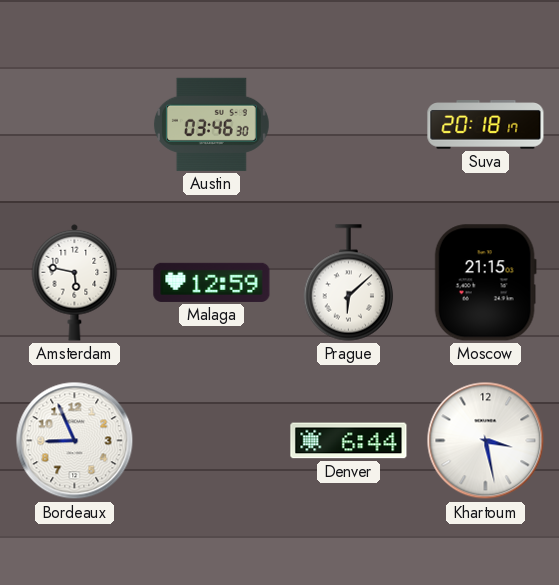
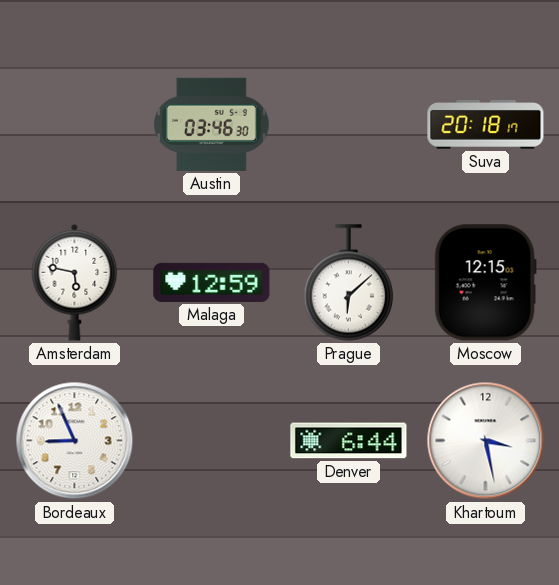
Moscow: 21:15 -> 12:15 (485, 283)
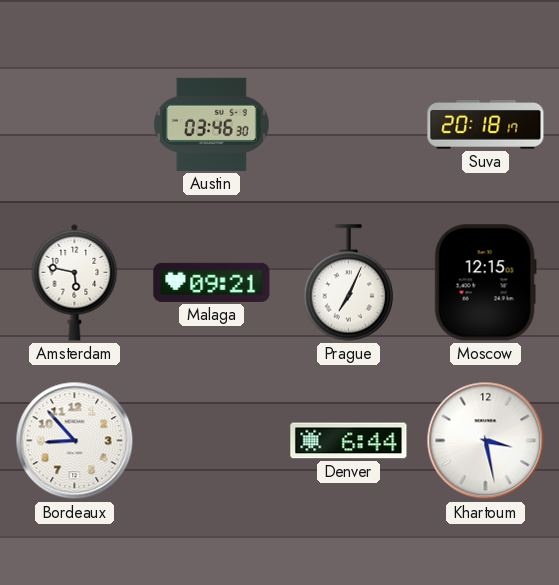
Malaga: 12:59 -> 09:21 (212, 282)
Prague: 6:08 -> 7:04 (349, 283)
Bordeaux: 8:56 -> 8:53 (75, 441)
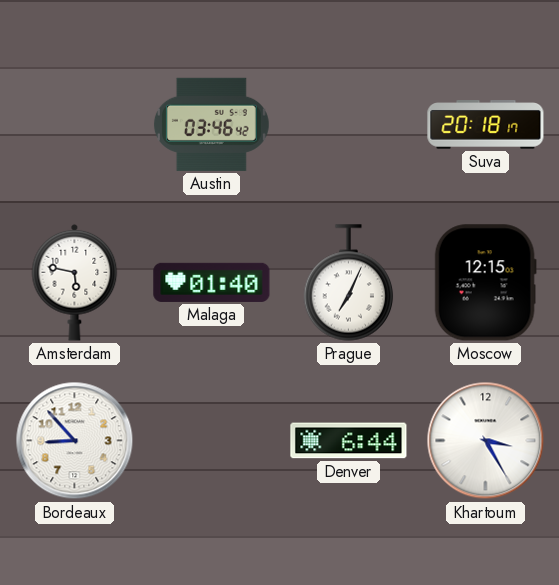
Austin: 03:46:30 -> 03:46:42 (211, 124)
Malaga: 09:21 -> 01:40 (212, 282)
Khartoum: 3:28 -> 3:25 (486, 441)
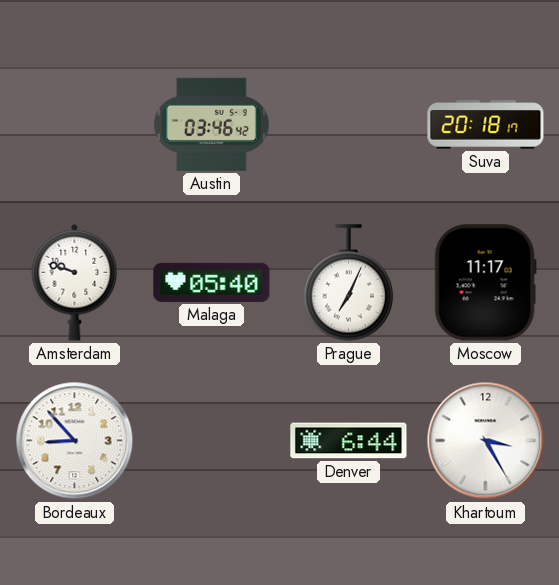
Amsterdam: 5:47 -> 9:48 (75, 282)
Malaga: 01:40 -> 05:40 (212, 282)
Moscow: 12:15 -> 11:17 (485, 283)
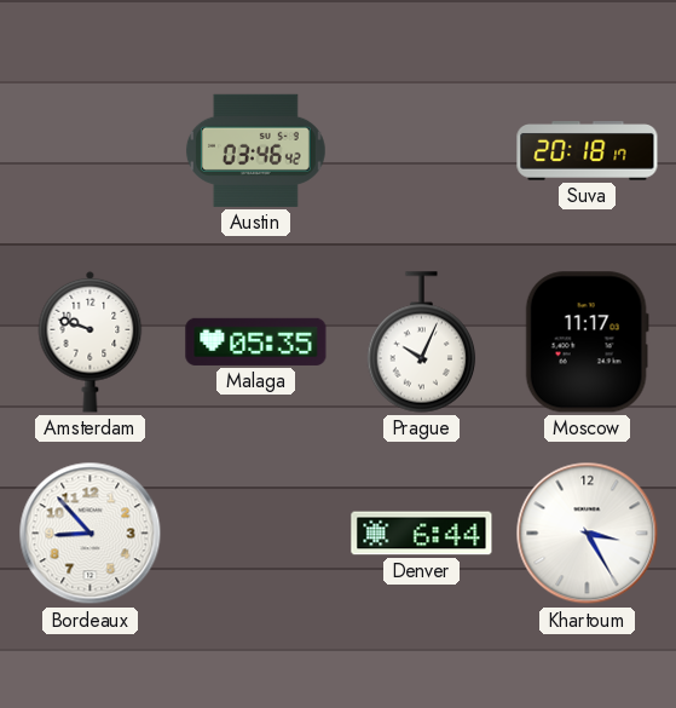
Malaga: 05:40 -> 05:35 (256, 341)
Prague: 7:04 -> 10:04 (422, 343)
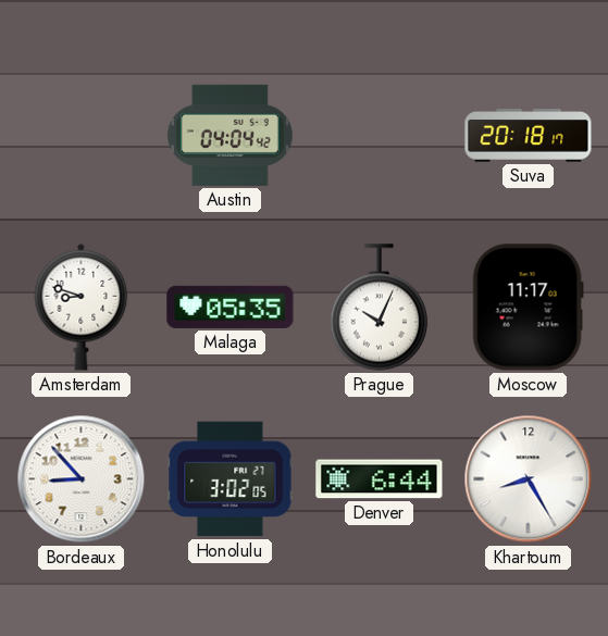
Austin: 03:46 -> 04:04 (229, 135)
Amsterdam: 9:48 -> 8:48 (82, 307)
Honolulu: none -> 3:02 (231, 479)
Khartoum: 3:25 -> 8:25 (529, 479)
